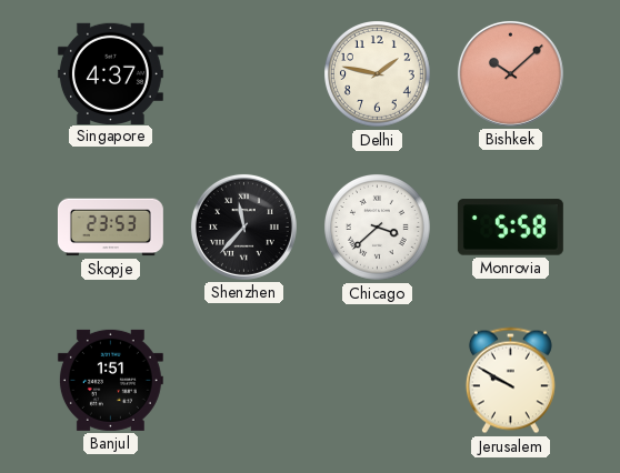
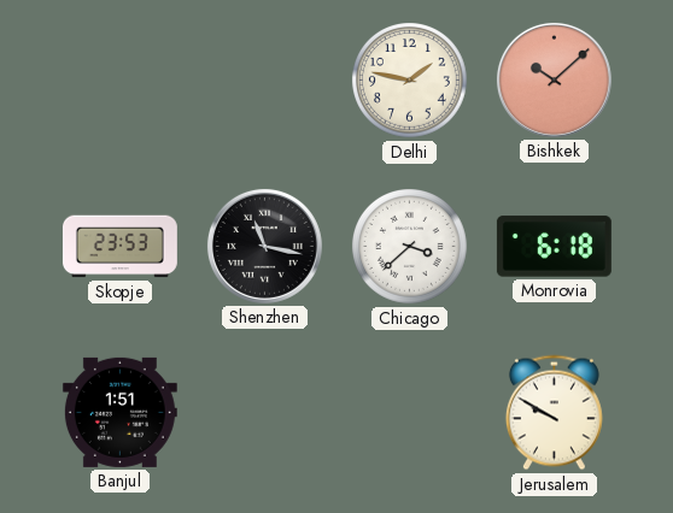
Singapore: 4:37 -> none (110, 73)
Shenzhen: 11:37 -> 11:17 (264, 246)
Monrovia: 5:58 -> 6:18 (554, 247)
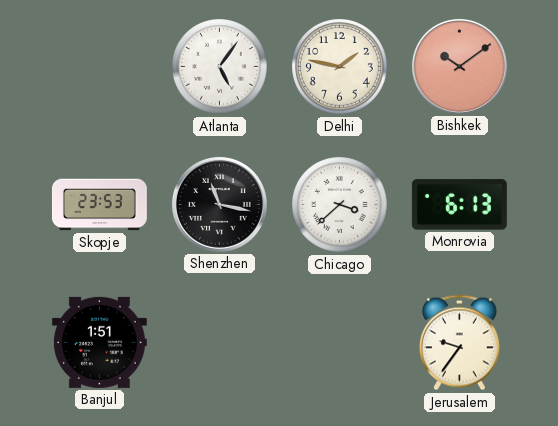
Atlanta: none -> 5:06 (220, 67)
Bishkek: 10:08 -> 10:09 (459, 66)
Monrovia: 6:18 -> 6:13 (459, 205)
Jerusalem: 9:50 -> 9:36 (459, 343)
